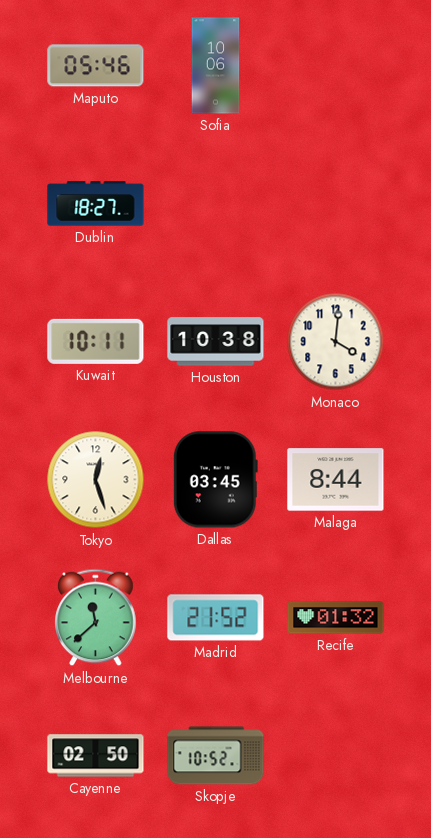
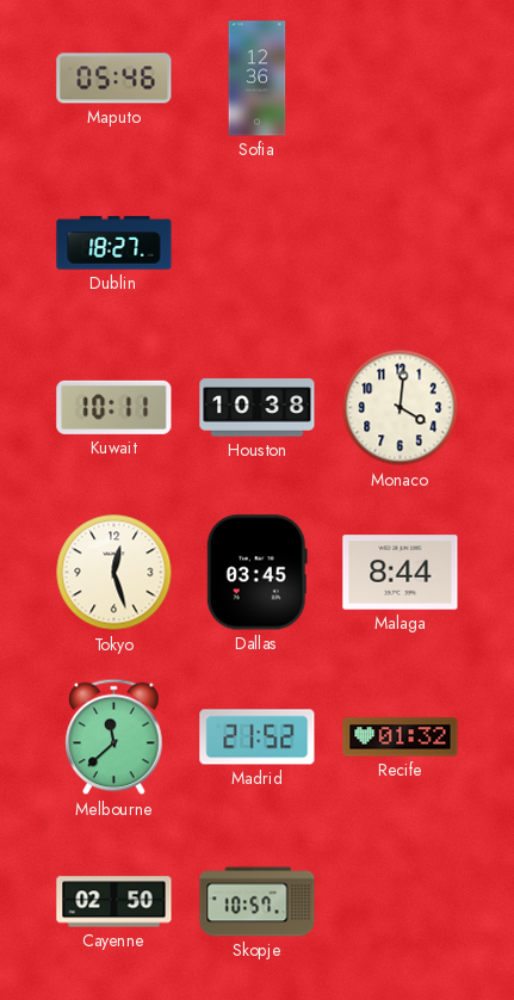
Sofia: 10:06 -> 12:36 (258, 79)
Skopje: 10:52 -> 10:57 (258, 902)
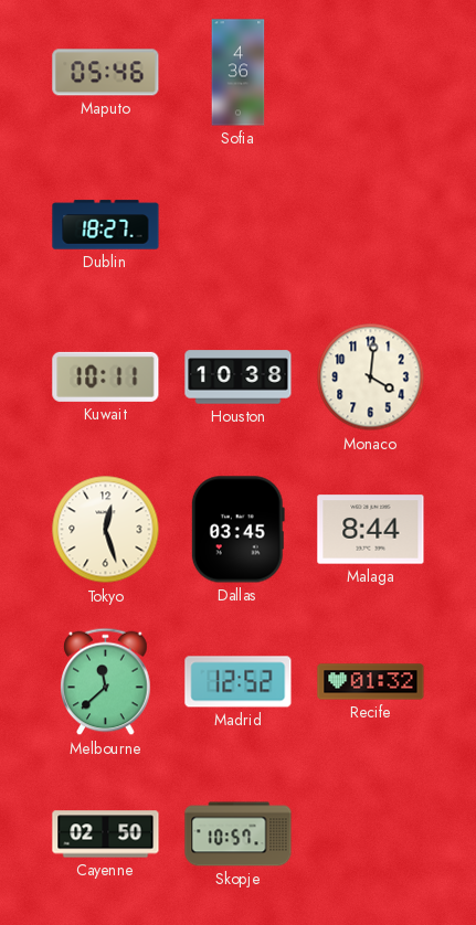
Sofia: 12:36 -> 4:36 (239, 73)
Madrid: 21:52 -> 12:52 (239, 682)
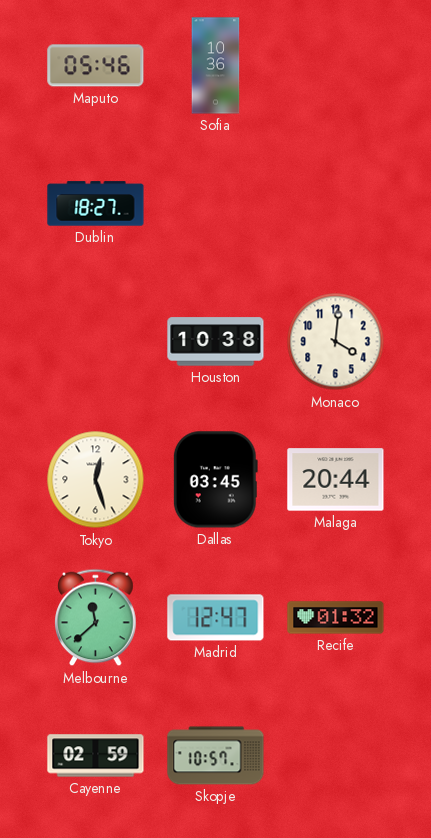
Sofia: 4:36 -> 10:36 (216, 66)
Kuwait: 10:11 -> none (106, 376)
Malaga: 8:44 -> 20:44 (336, 480)
Madrid: 12:52 -> 12:47 (216, 618)
Cayenne: 02:50 -> 02:59 (96, 756)
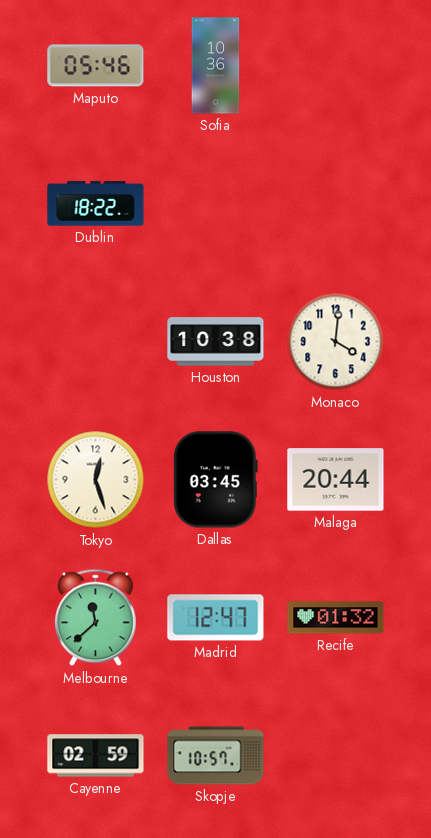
Dublin: 18:27 -> 18:22 (96, 204)
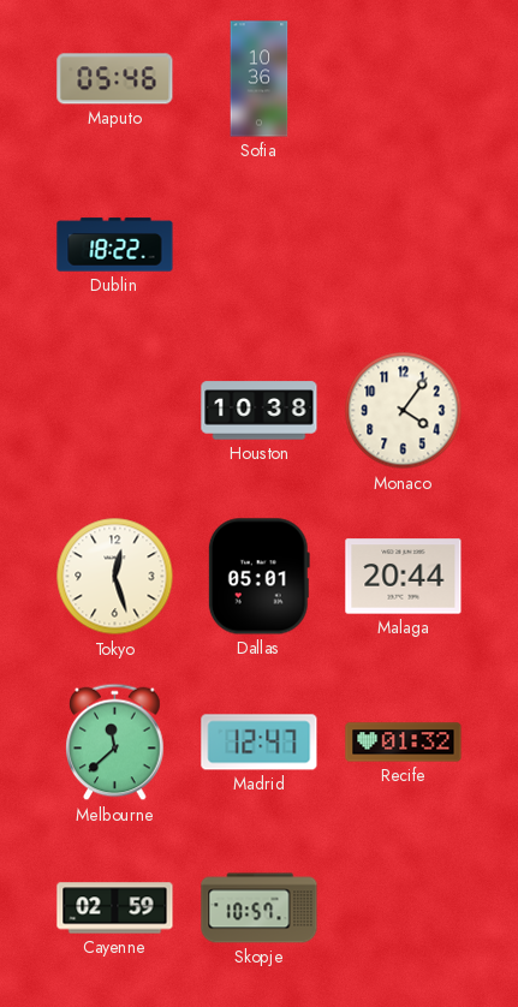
Monaco: 4:01 -> 4:06 (404, 411)
Dallas: 03:45 -> 05:01 (258, 577)
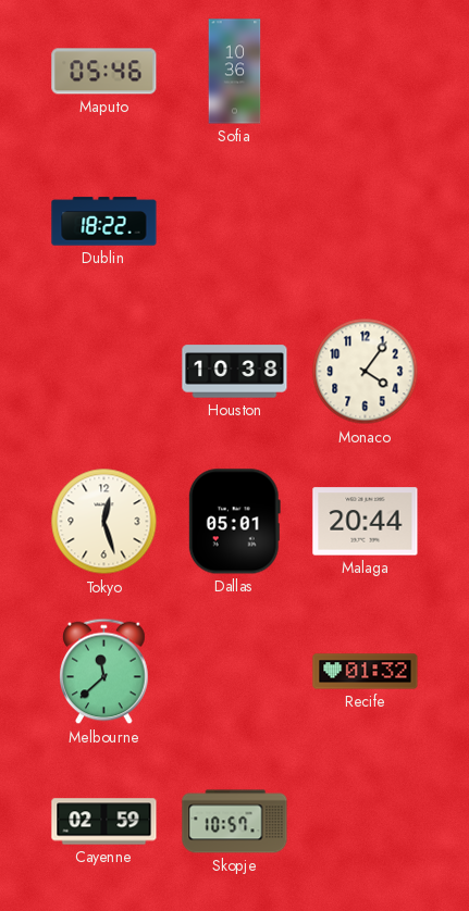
Madrid: 12:47 -> none (260, 743)
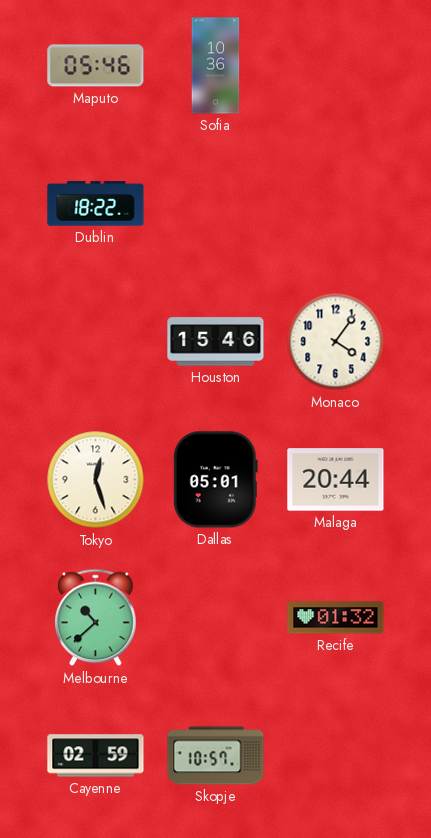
Houston: 10:38 -> 15:46 (216, 342)
Melbourne: 11:38 -> 10:38 (96, 618)
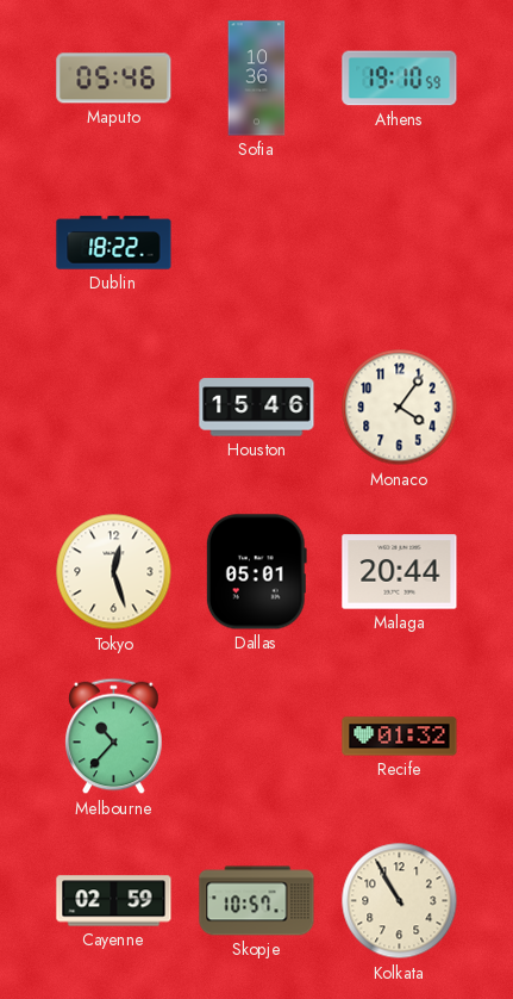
Athens: none -> 19:10 (400, 79)
Melbourne: 10:38 -> 10:37 (114, 737)
Kolkata: none -> 10:55 (400, 901)
